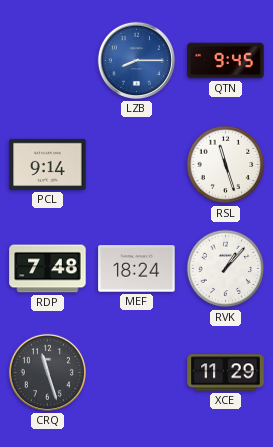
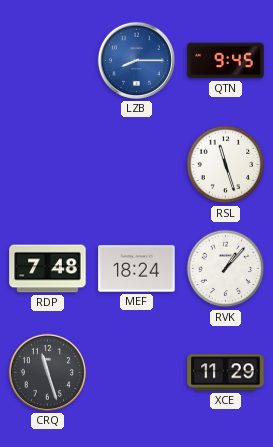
PCL: 9:14 -> none (48, 164)
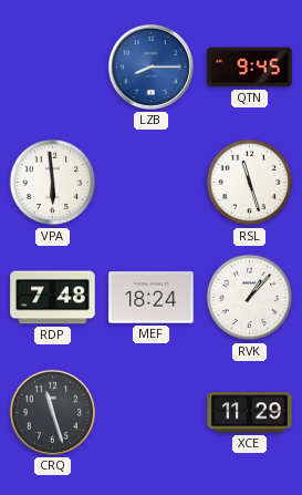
VPA: none -> 5:59 (53, 183)
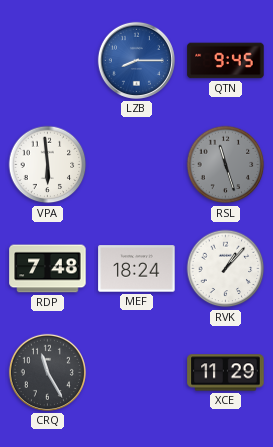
RSL dial: white -> grey (226, 165)
CRQ: 11:27 -> 11:25 (47, 372)
